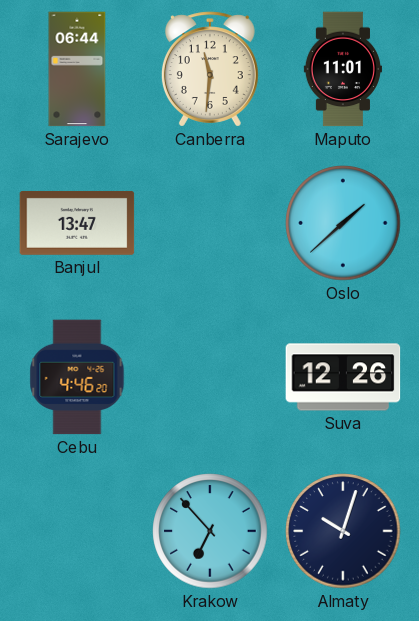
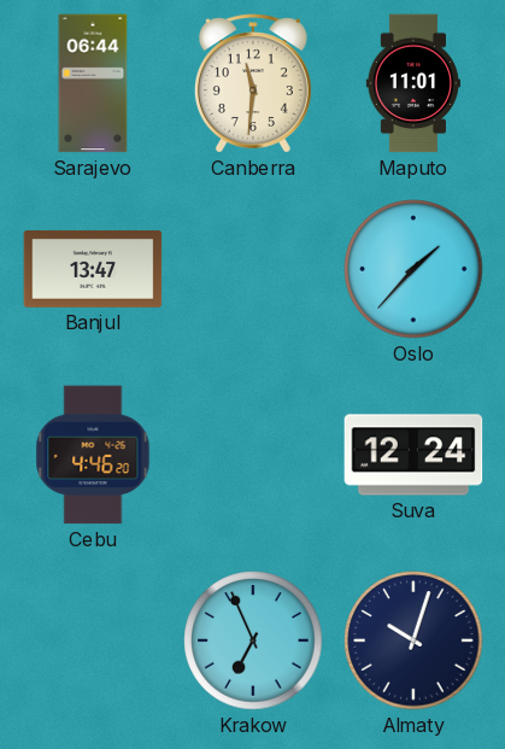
Oslo: 1:38 -> 1:37 (413, 269)
Suva: 12:26 -> 12:24 (413, 455)
Krakow: 6:53 -> 6:56 (253, 640)
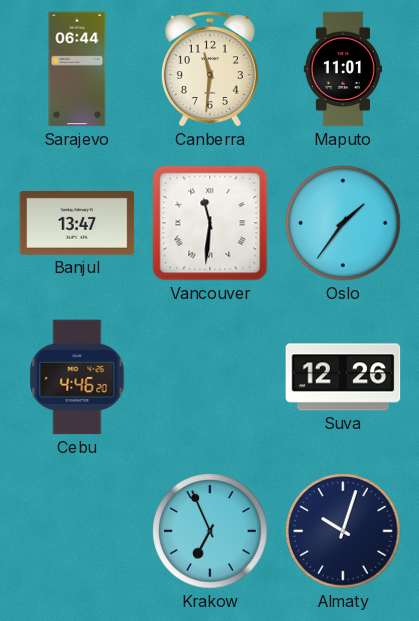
Vancouver: none -> 11:31 (210, 223)
Oslo: 1:37 -> 1:36 (343, 223)
Suva: 12:24 -> 12:26 (343, 377)
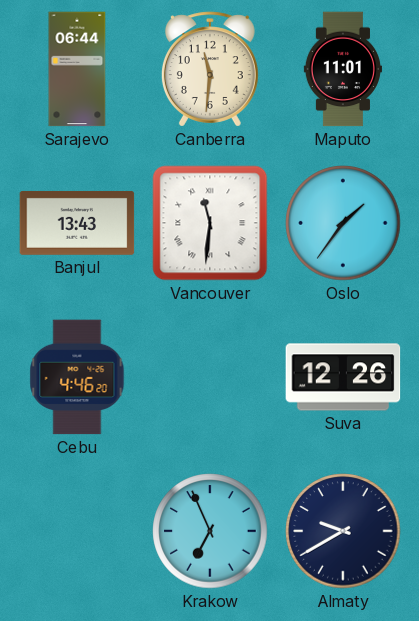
Banjul: 13:47 -> 13:43 (77, 223)
Almaty: 10:03 -> 9:40 (343, 531)
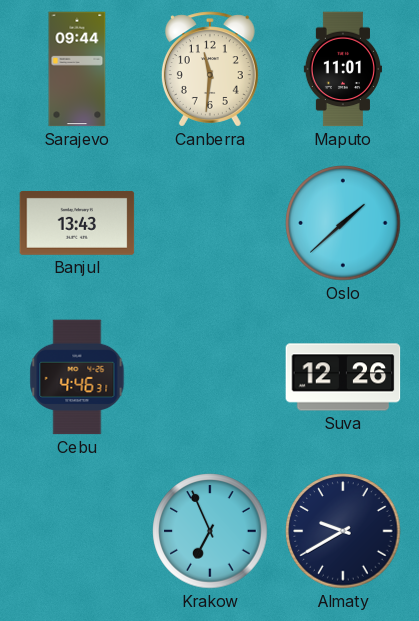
Sarajevo: 06:44 -> 09:44 (77, 69)
Vancouver: 11:31 -> none (210, 223)
Oslo: 1:36 -> 1:38 (343, 223)
Cebu: 4:46:20 -> 4:46:31 (77, 377)
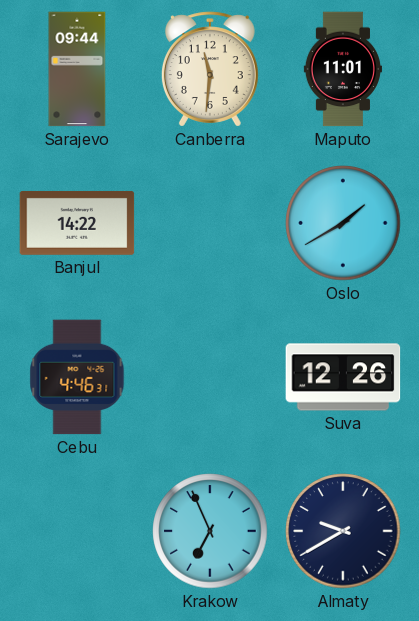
Banjul: 13:43 -> 14:22 (77, 223)
Oslo: 1:38 -> 1:40 (343, 223)
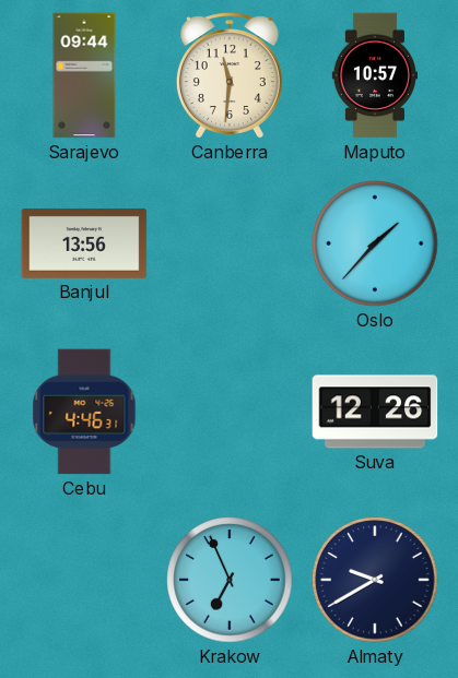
Maputo: 11:01 -> 10:57 (375, 75)
Banjul: 14:22 -> 13:56 (84, 243)
Oslo: 1:40 -> 1:37 (375, 243)
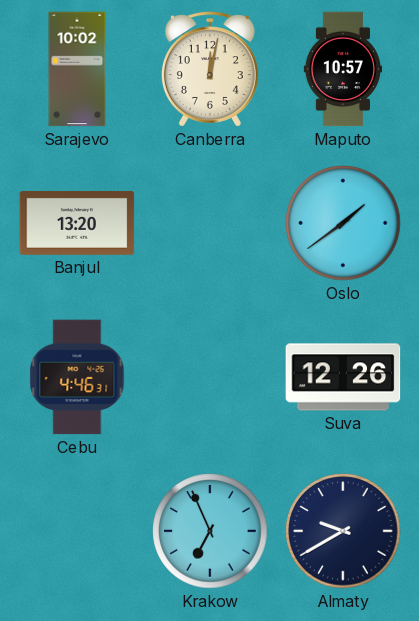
Sarajevo: 09:44 -> 10:02 (77, 69)
Canberra: 11:31 -> 12:02 (210, 69)
Banjul: 13:56 -> 13:20 (77, 223)
Oslo: 1:37 -> 1:39 (343, 223)
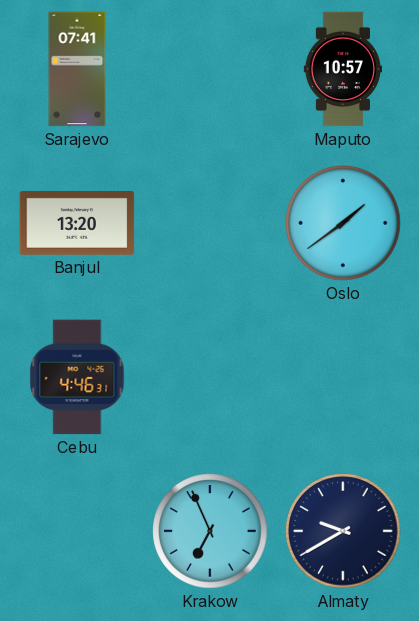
Sarajevo: 10:02 -> 07:41 (77, 69)
Canberra: 12:02 -> none (210, 69)
Suva: 12:26 -> none (343, 377)
